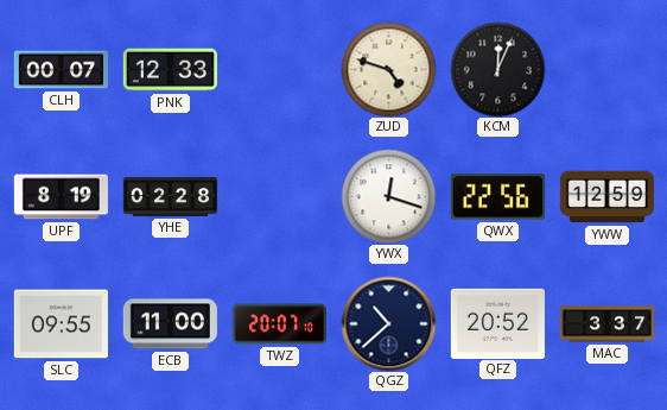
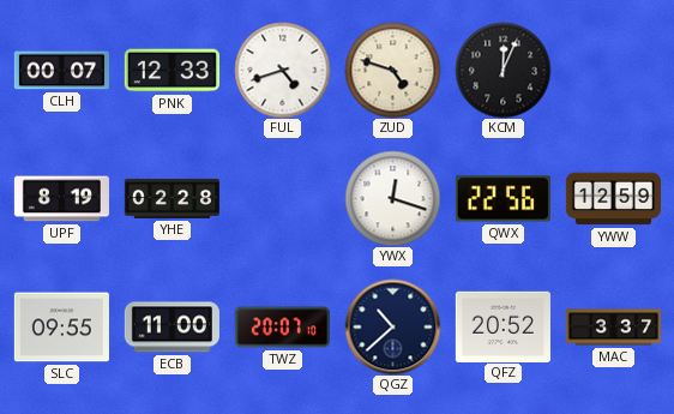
FUL: none -> 4:42 (282, 70)
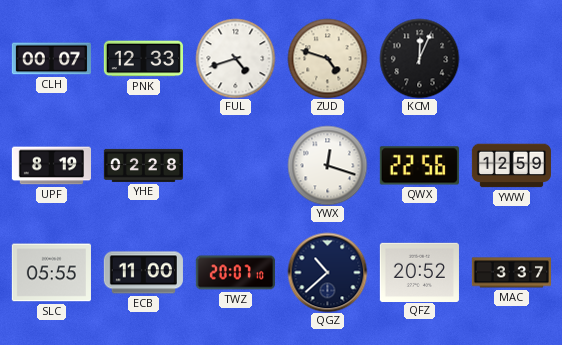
SLC: 09:55 -> 05:55 (51, 273)
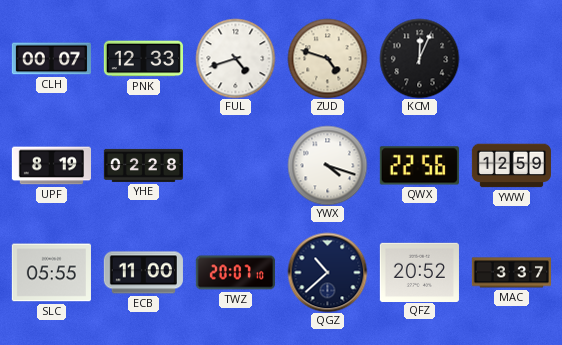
YWX: 12:18 -> 4:18 (327, 165)
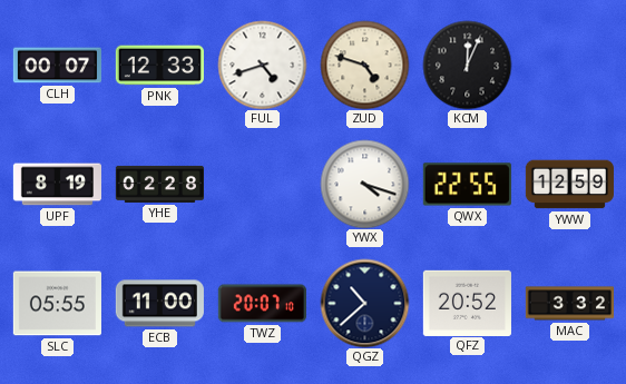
QWX: 22:56 -> 22:55 (467, 185)
MAC: 3:37 -> 3:32 (569, 304)
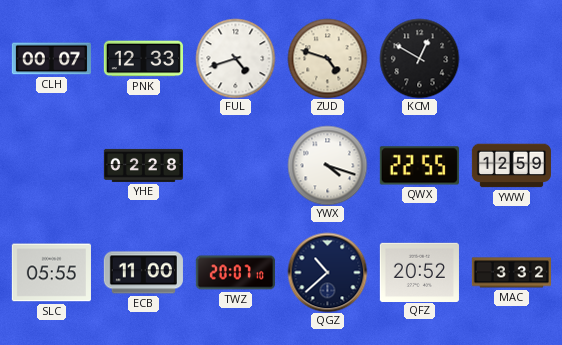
KCM: 12:04 -> 12:50 (419, 58)
UPF: 8:19 -> none (57, 185)
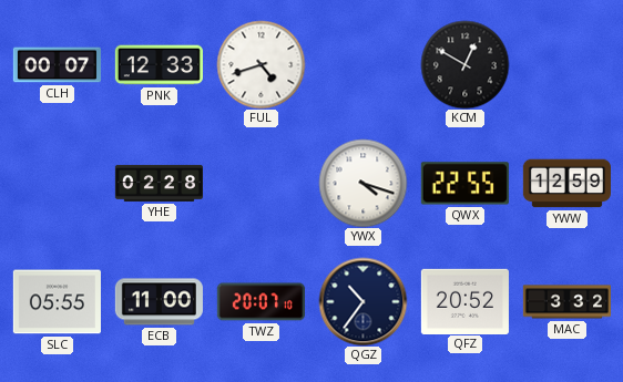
ZUD: 4:48 -> none (327, 58)
QGZ: 10:38 -> 10:36 (362, 301)
